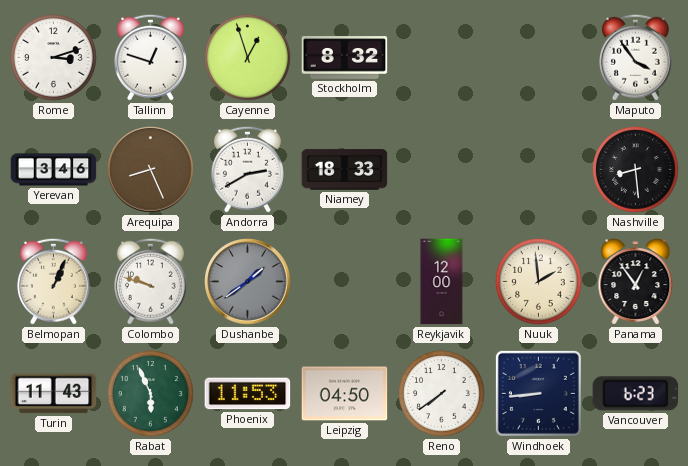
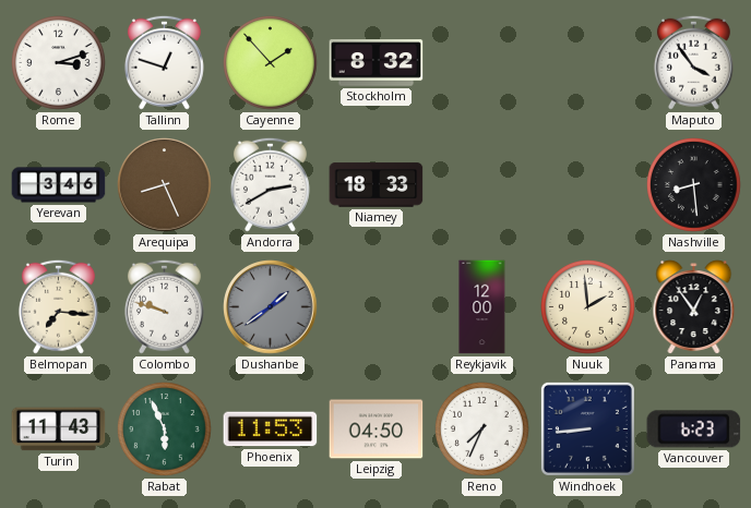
Cayenne: 12:57 -> 1:53 (271, 63)
Belmopan: 1:04 -> 7:16 (58, 306)
Reno: 7:39 -> 7:34 (482, 430)
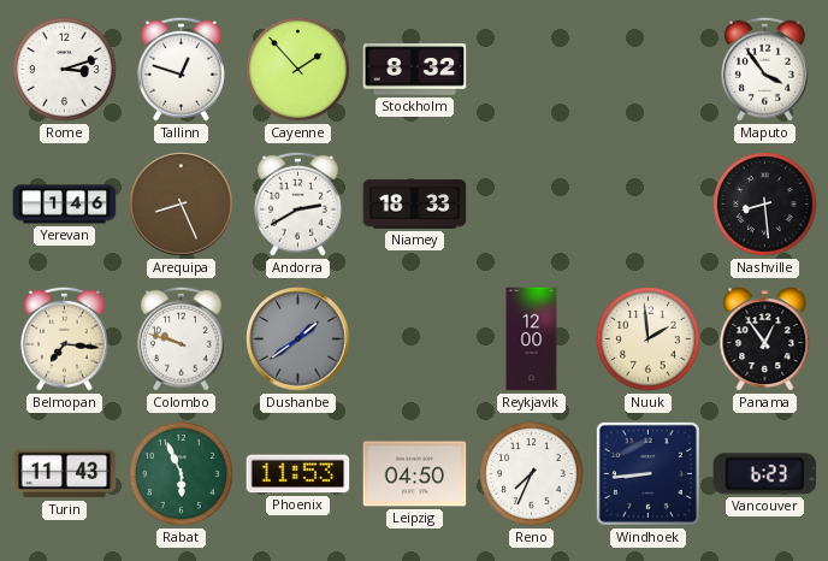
Yerevan: 3:46 -> 1:46 (65, 205)
